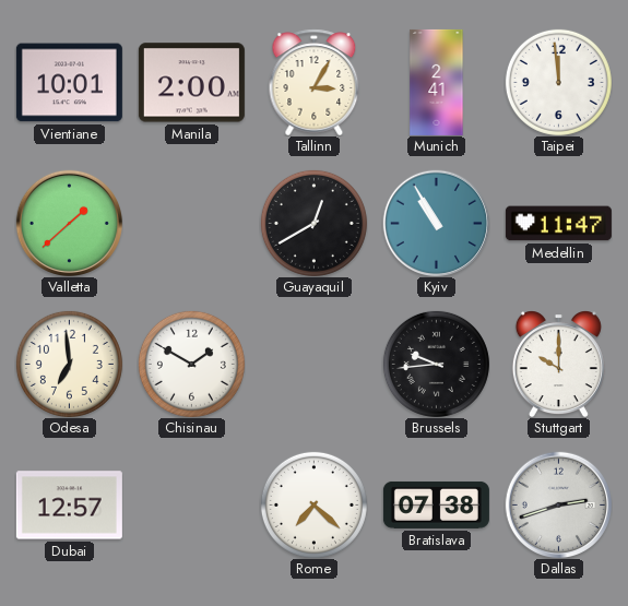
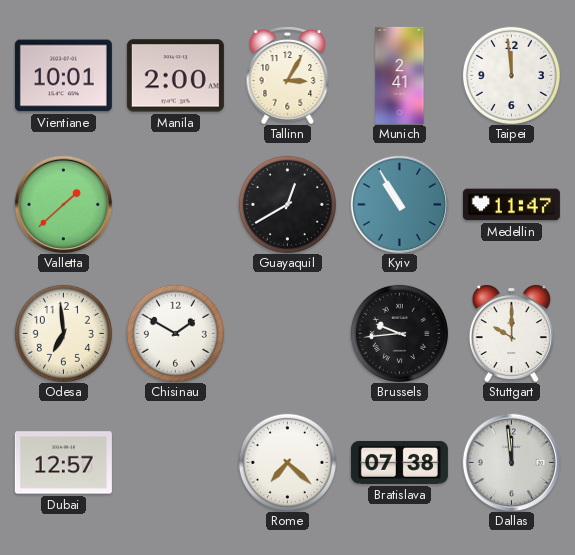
Dallas: 2:42 -> 11:59 (511, 462)
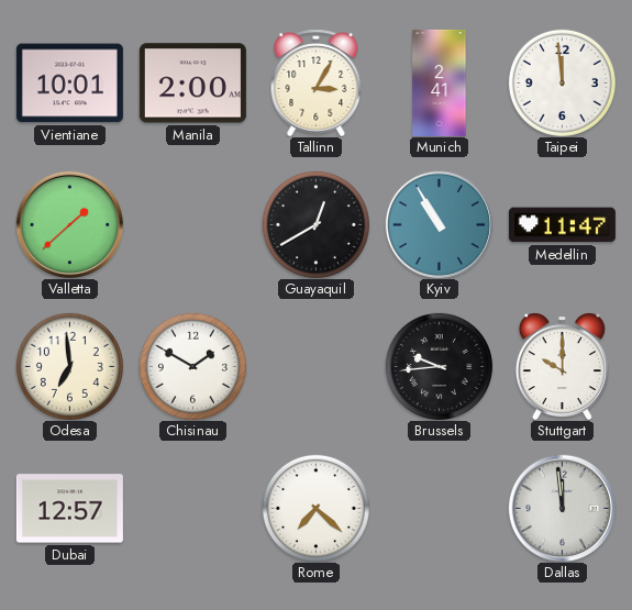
Bratislava: 07:38 -> none (399, 462)
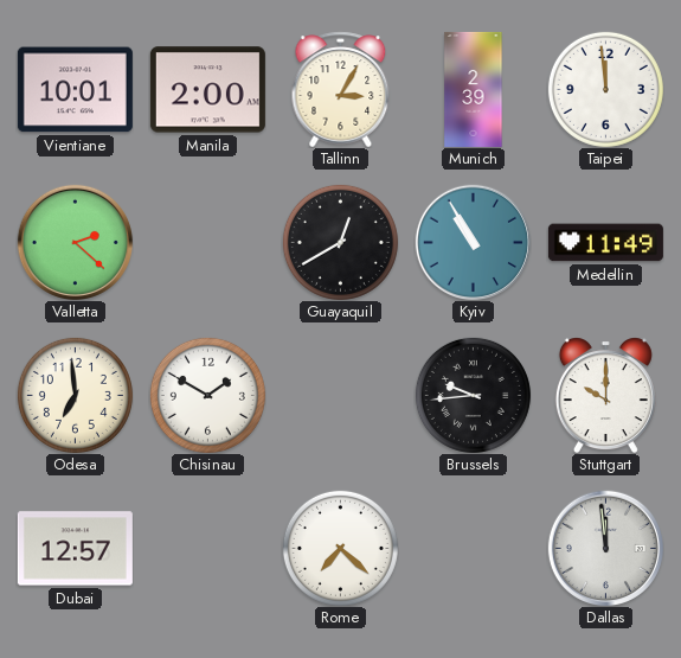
Munich: 2:41 -> 2:39 (474, 89)
Valletta: 1:38 -> 2:22 (75, 242)
Medellin: 11:47 -> 11:49 (605, 243)
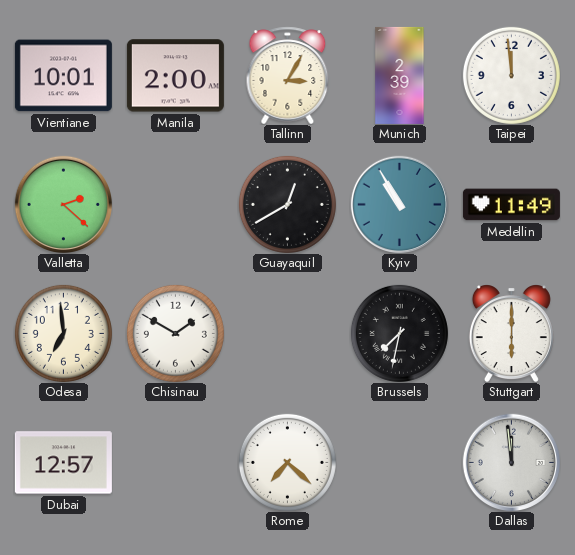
Brussels: 9:44 -> 7:32 (399, 333)
Stuttgart: 10:00 -> 6:00 (511, 333)
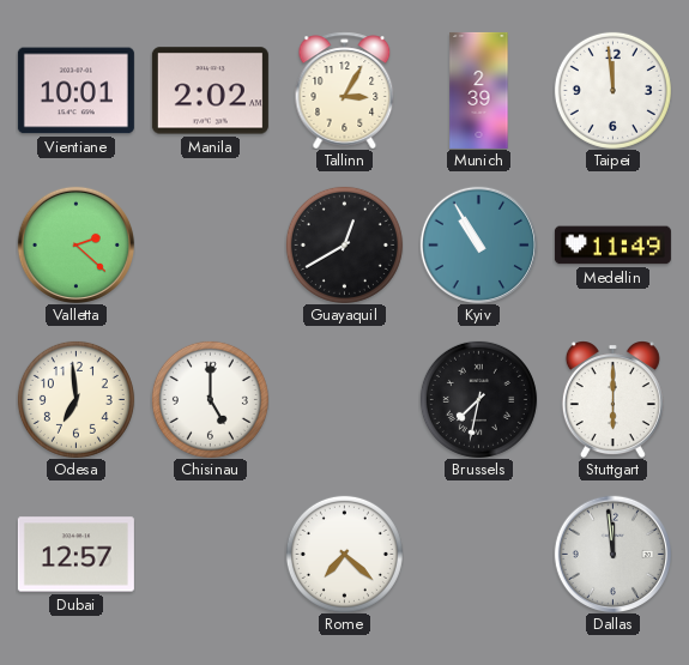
Manila: 2:00 -> 2:02 (210, 91)
Chisinau: 1:50 -> 5:00 (210, 399)
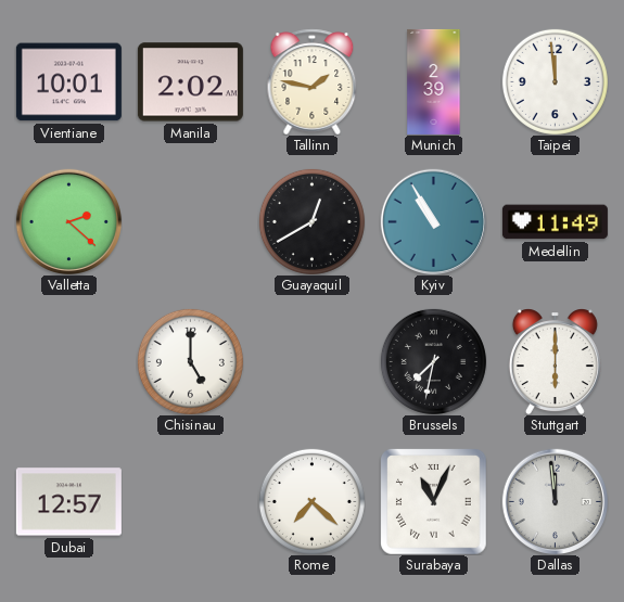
Tallinn: 3:05 -> 1:47 (313, 81)
Odesa: 6:59 -> none (75, 399)
Surabaya: none -> 11:04 (434, 502)
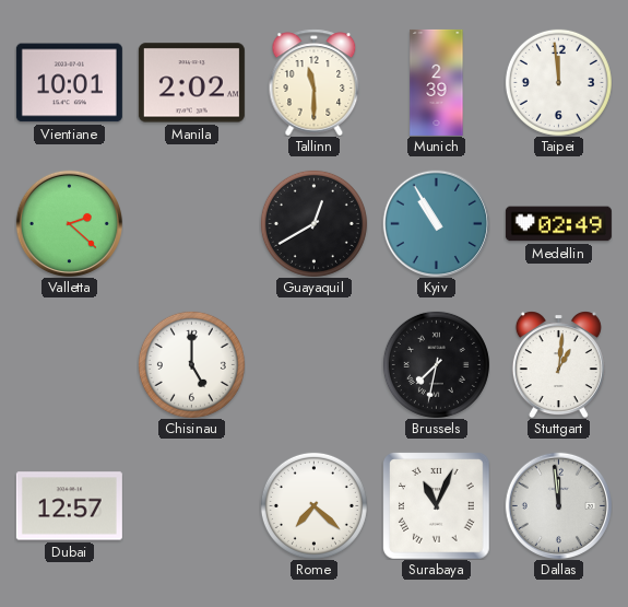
Tallinn: 1:47 -> 11:30 (315, 82)
Medellin: 11:49 -> 02:49 (558, 224)
Stuttgart: 6:00 -> 1:01 (558, 364)
